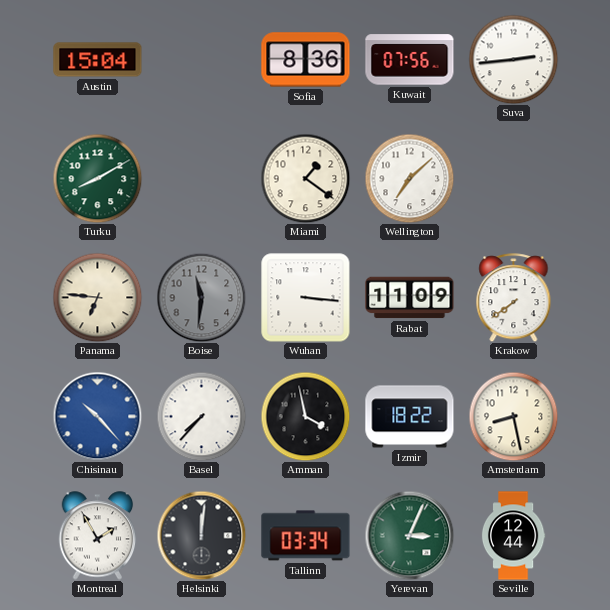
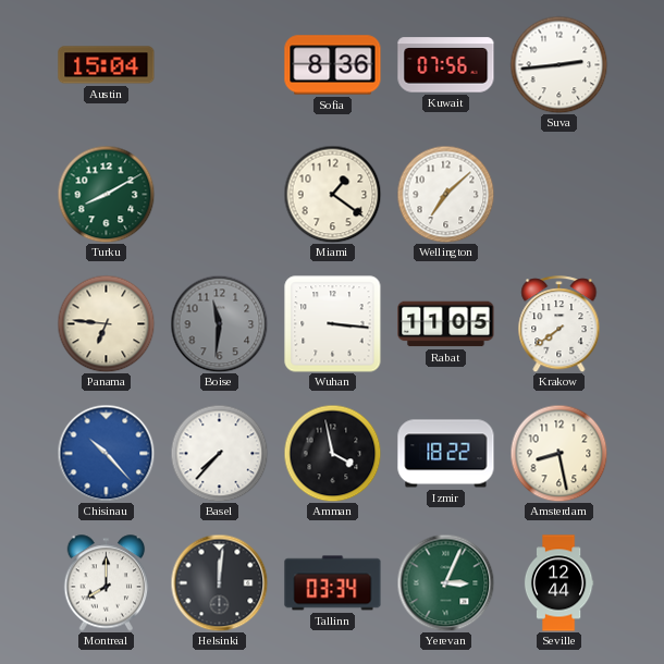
Rabat: 11:09 -> 11:05 (446, 324)
Montreal: 1:55 -> 8:00 (107, 583)
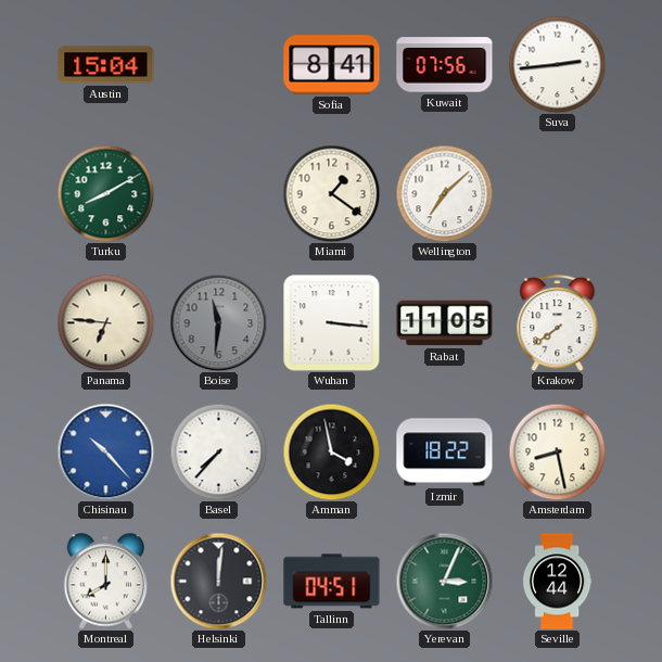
Sofia: 8:36 -> 8:41 (332, 65)
Tallinn: 03:34 -> 04:51 (332, 582)
